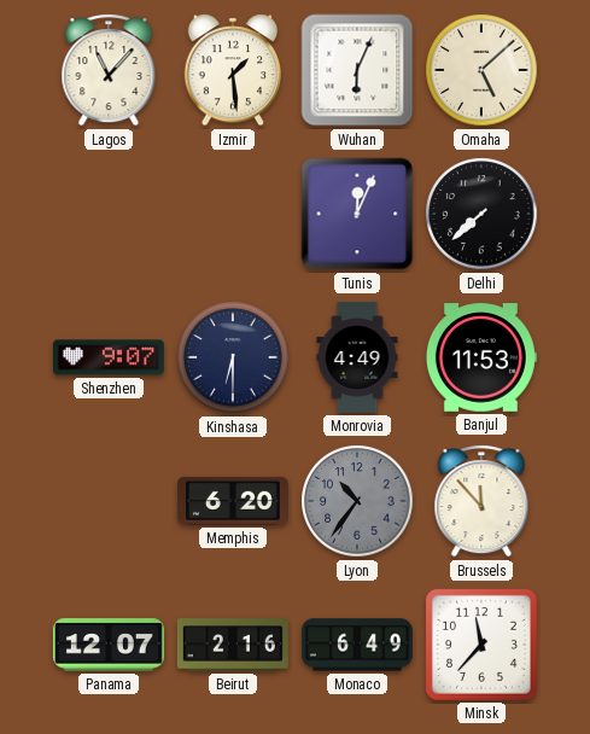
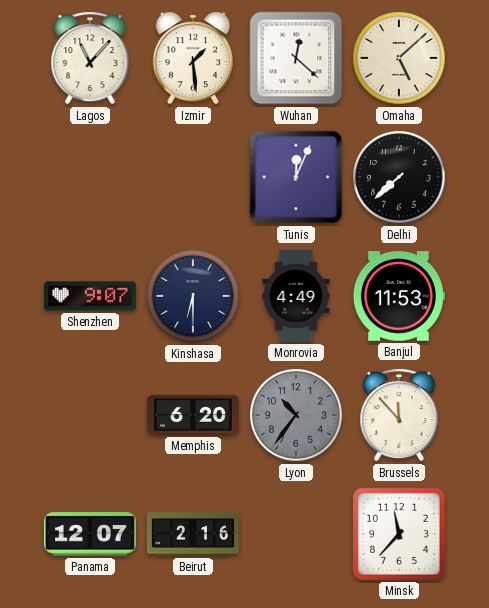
Wuhan: 6:04 -> 12:22 (296, 58)
Monaco: 6:49 -> none (357, 645)
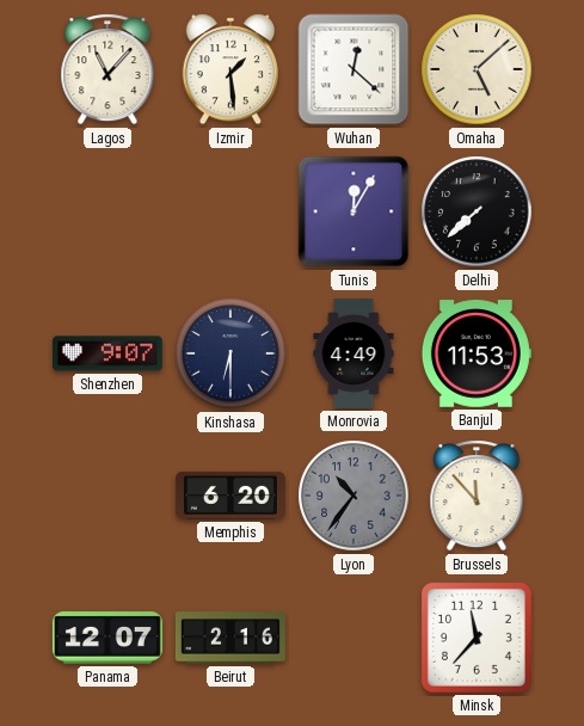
Tunis: 12:04 -> 12:05 (354, 211)
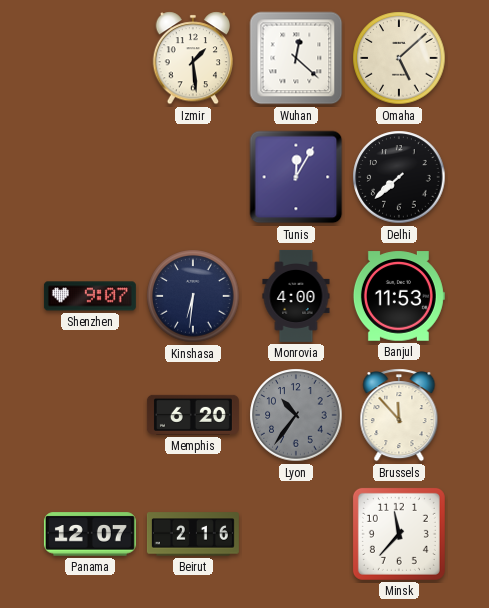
Lagos: 11:07 -> none (107, 69)
Kinshasa: 6:30 -> 6:31 (193, 296)
Monrovia: 4:49 -> 4:00 (296, 296)
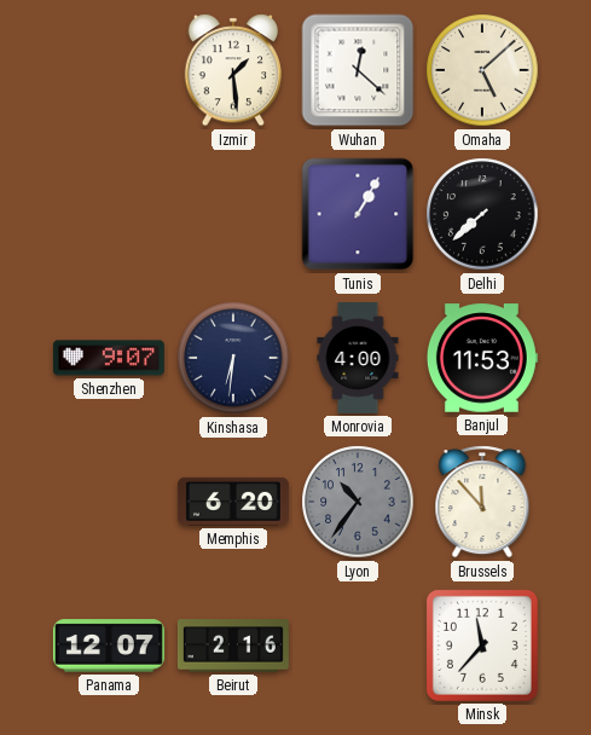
Tunis: 12:05 -> 1:05 (358, 214)
